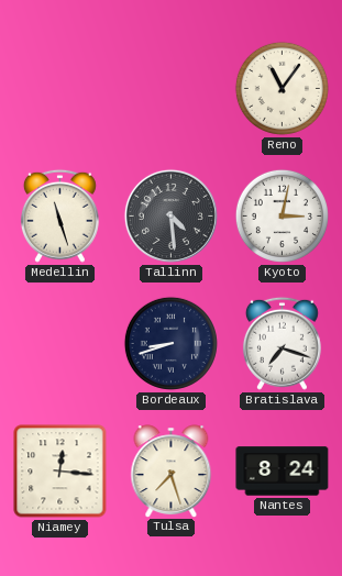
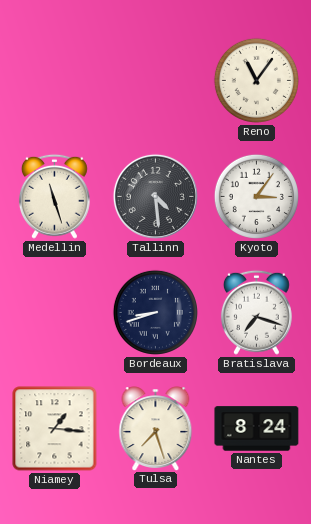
Kyoto: 3:02 -> 3:06 (256, 196)
Niamey: 12:16 -> 1:16 (55, 429)
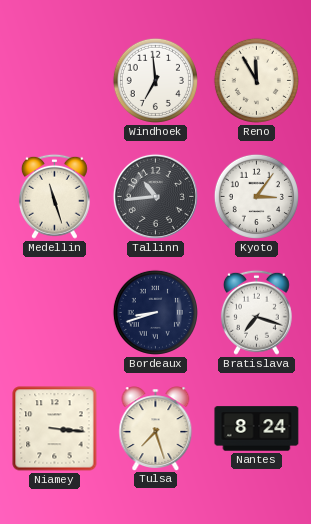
Windhoek: none -> 6:59 (155, 80)
Reno: 11:06 -> 11:55 (256, 80)
Tallinn: 4:29 -> 10:44 (155, 196)
Niamey: 1:16 -> 3:16 (55, 429)
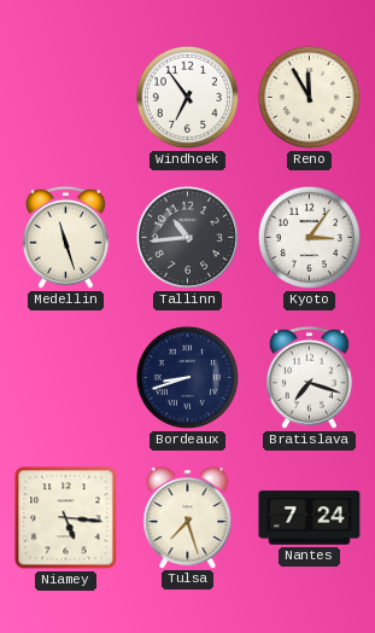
Windhoek: 6:59 -> 6:54 (187, 97)
Niamey: 3:16 -> 5:16 (66, 518)
Nantes: 8:24 -> 7:24 (310, 518)
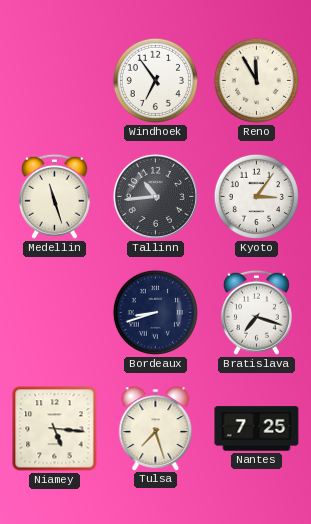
Nantes: 7:24 -> 7:25 (257, 429)
